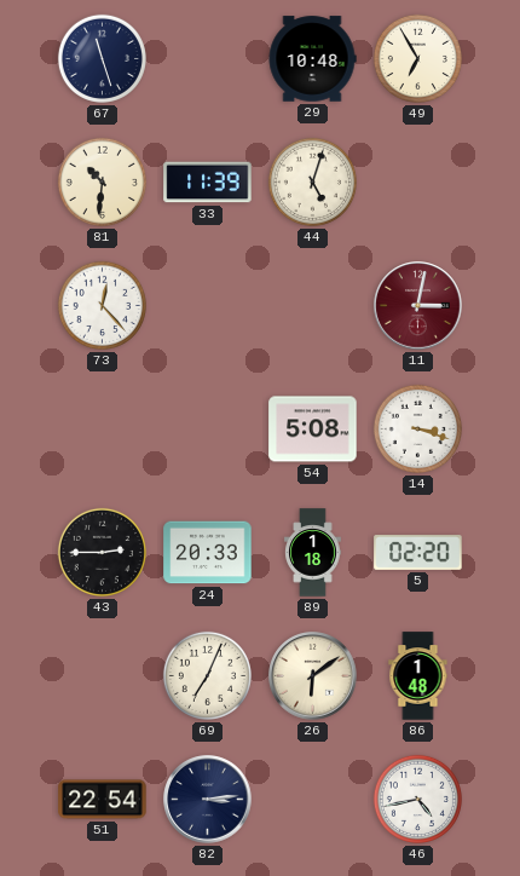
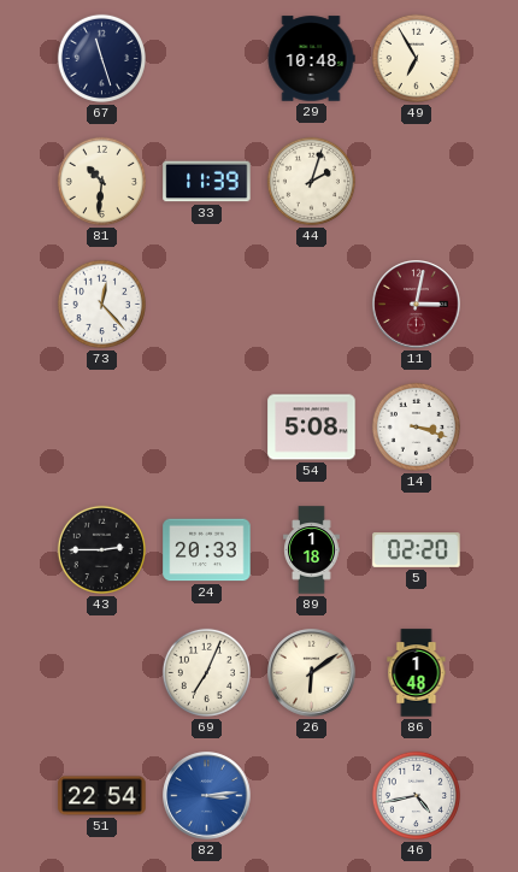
44: 5:03 -> 2:03 (311, 181)
82 dial: navy -> blue (207, 796)
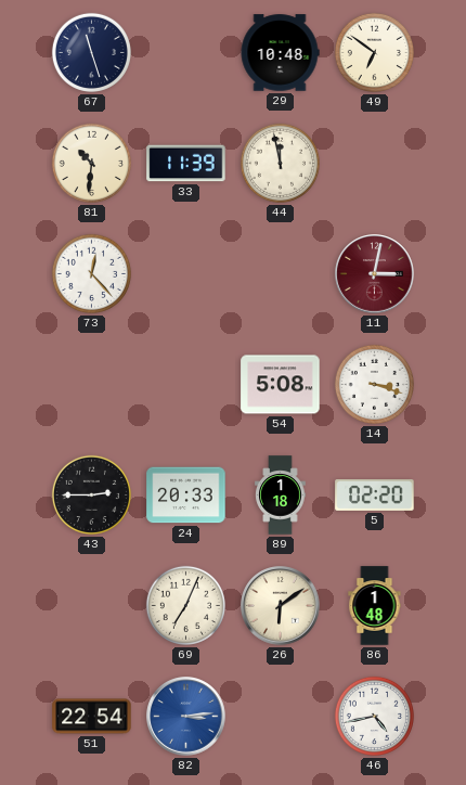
49: 6:55 -> 6:51 (374, 52)
44: 2:03 -> 11:58 (280, 163)
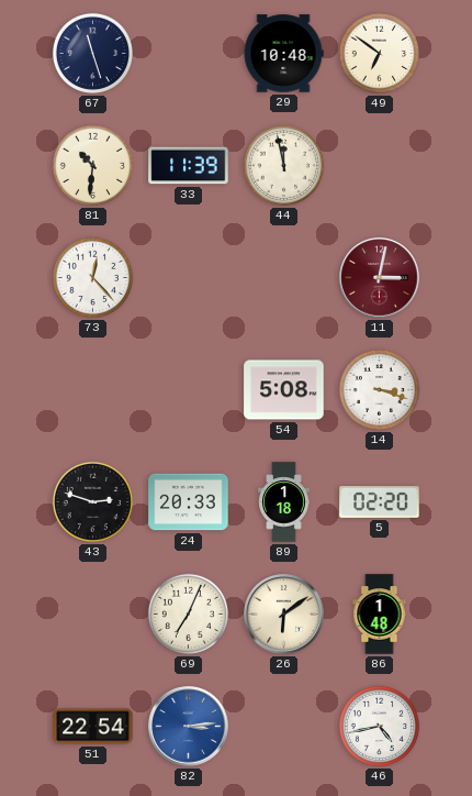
43: 2:45 -> 2:48 (92, 501)
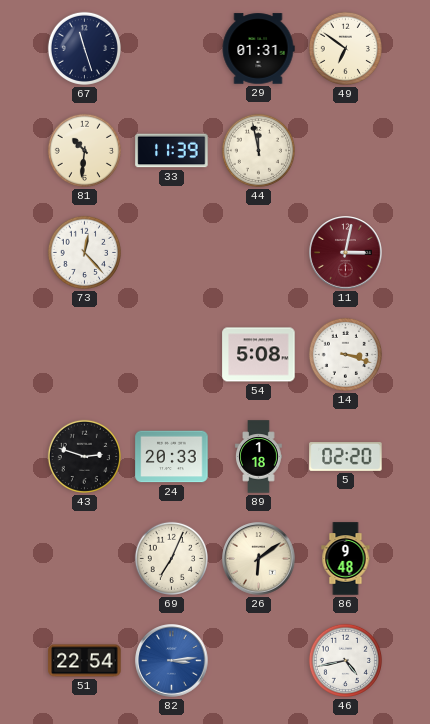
29: 10:48 -> 01:31 (258, 49)
86: 1:48 -> 9:48 (346, 559)
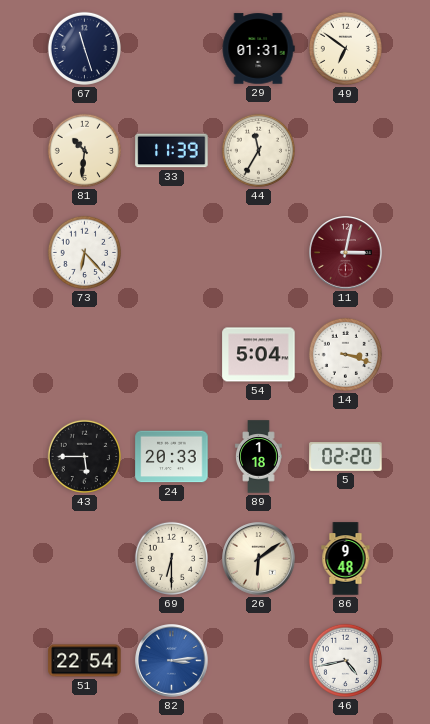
44: 11:58 -> 11:35 (258, 150)
73: 12:23 -> 6:23 (84, 252)
54: 5:08 -> 5:04 (259, 355)
43: 2:48 -> 5:45 (84, 456)
69: 7:04 -> 6:30 (171, 558)
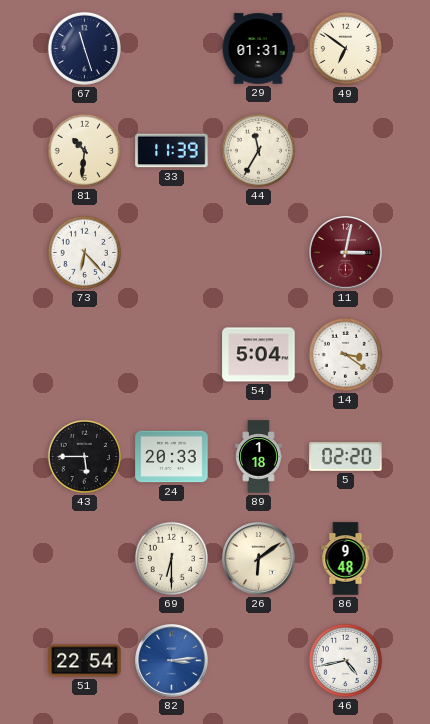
14: 3:18 -> 3:21 (345, 354)
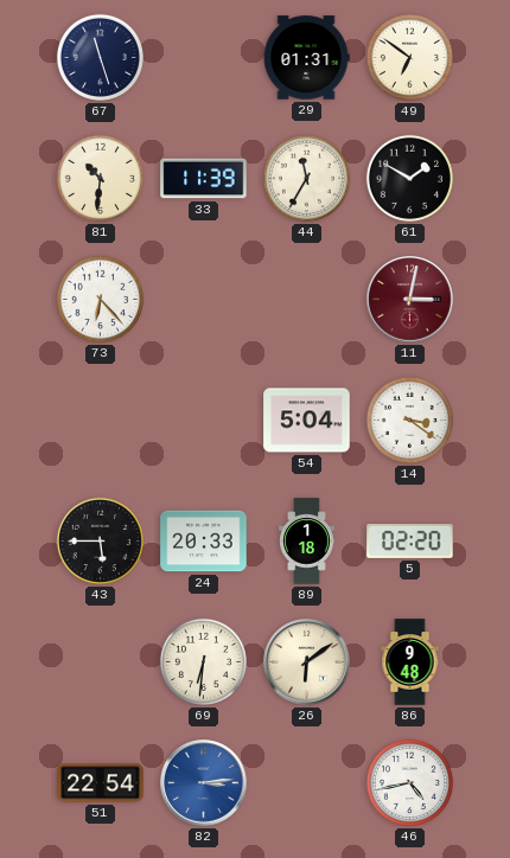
61: none -> 1:50 (409, 178)
69: 6:30 -> 6:31 (203, 661)
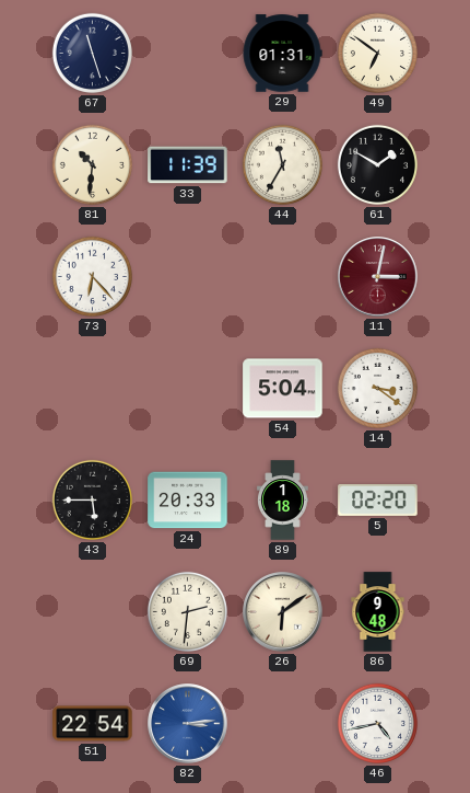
69: 6:31 -> 2:31 (187, 611)
